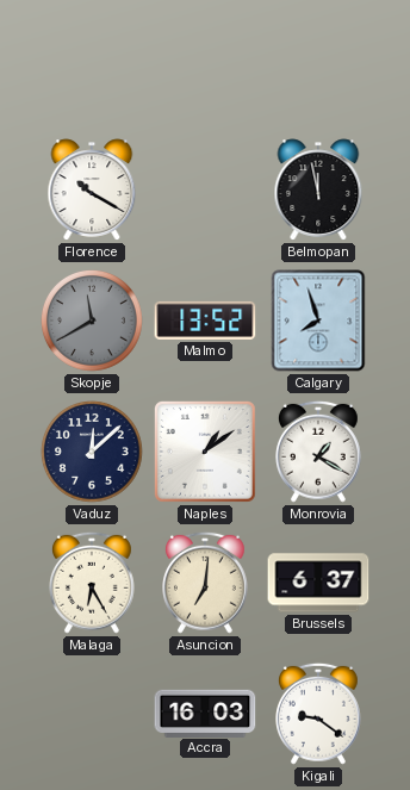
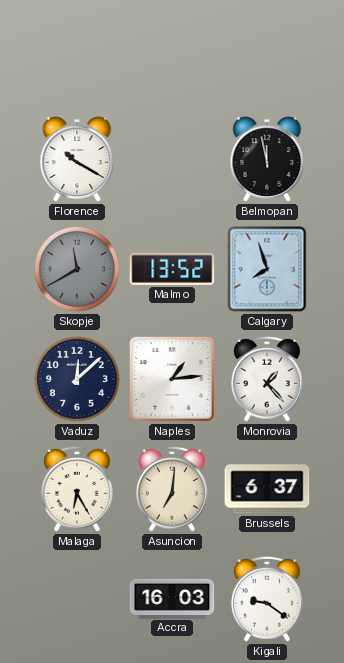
Naples: 1:09 -> 1:14 (172, 379)
Monrovia: 1:20 -> 1:23 (268, 379)
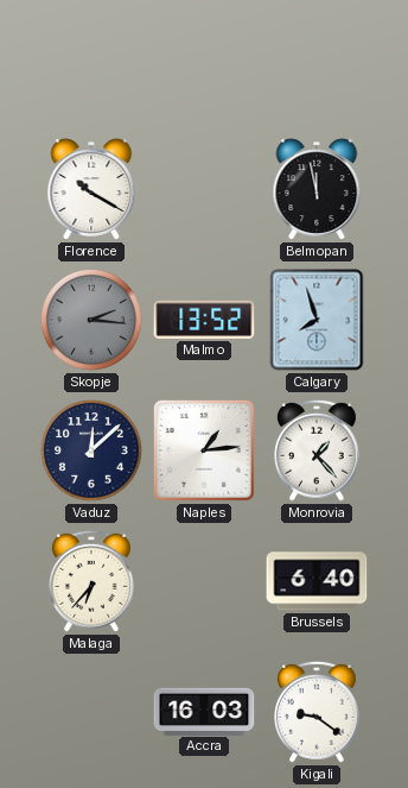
Skopje: 11:40 -> 2:16 (93, 321)
Malaga: 6:25 -> 6:37 (93, 581)
Asuncion: 7:01 -> none (173, 489)
Brussels: 6:37 -> 6:40 (317, 581)
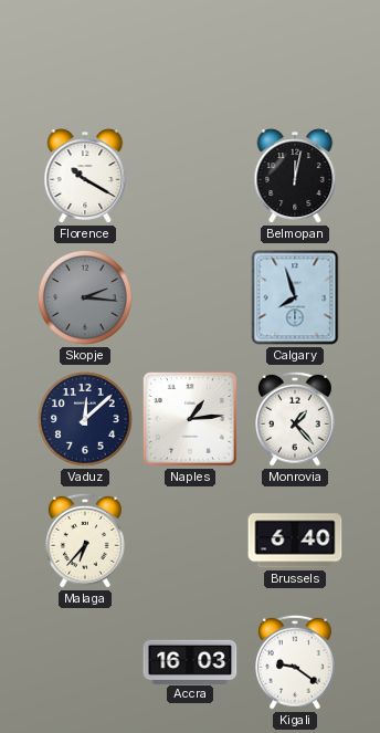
Belmopan: 11:58 -> 12:02 (295, 176)
Malmo: 13:52 -> none (204, 320)
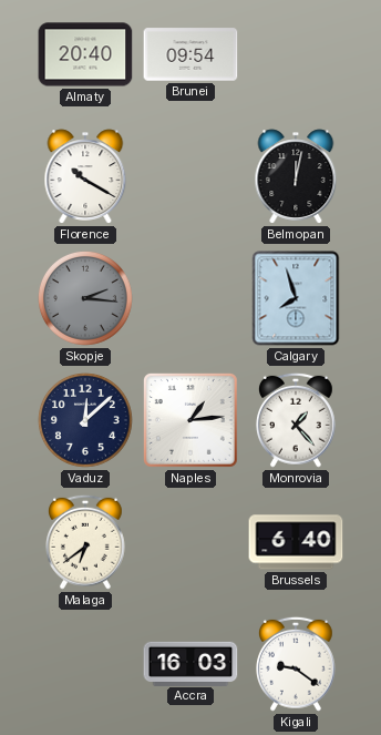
Almaty: none -> 20:40 (85, 54)
Brunei: none -> 09:54 (190, 54)
Malaga: 6:37 -> 6:39 (86, 542)
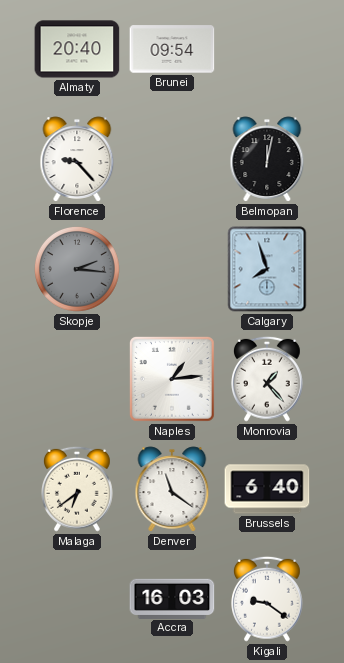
Florence: 10:20 -> 9:23 (77, 159)
Vaduz: 12:08 -> none (86, 421)
Denver: none -> 11:21 (172, 489)
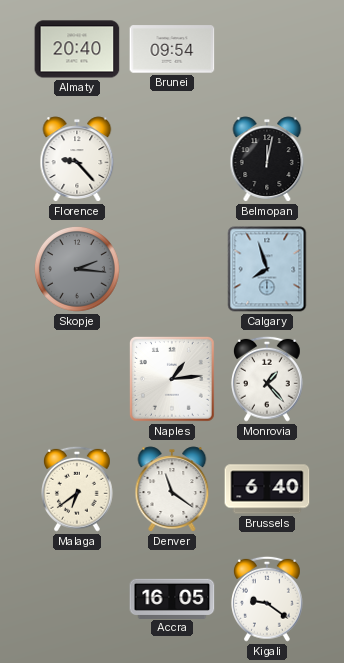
Accra: 16:03 -> 16:05 (172, 598)
